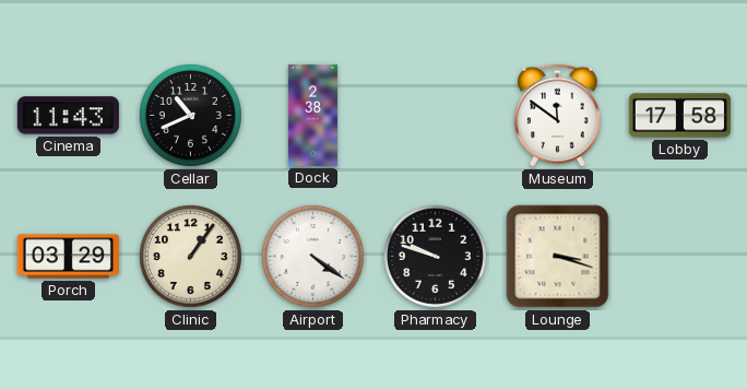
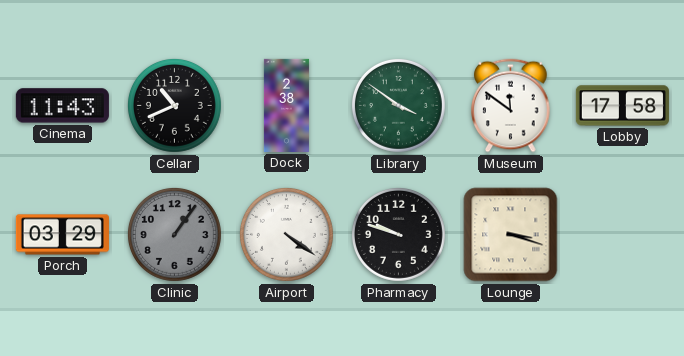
Library: none -> 3:51 (398, 105)
Clinic dial: cream -> grey (174, 234)
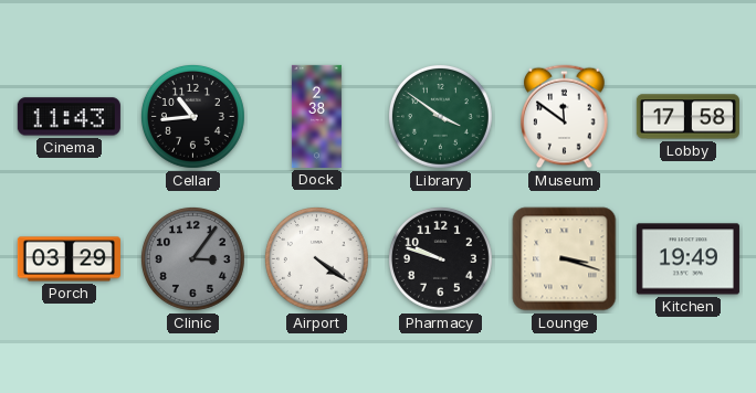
Cellar: 10:41 -> 10:44 (192, 116)
Clinic: 1:06 -> 3:06 (192, 258)
Kitchen: none -> 19:49 (687, 259)
